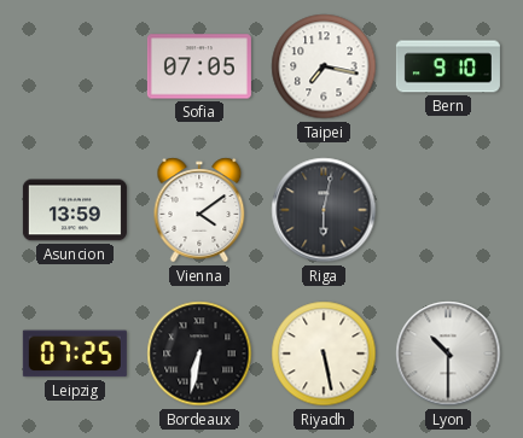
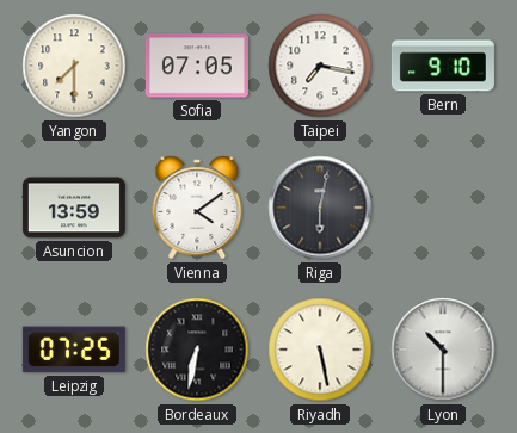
Yangon: none -> 7:30 (74, 66)
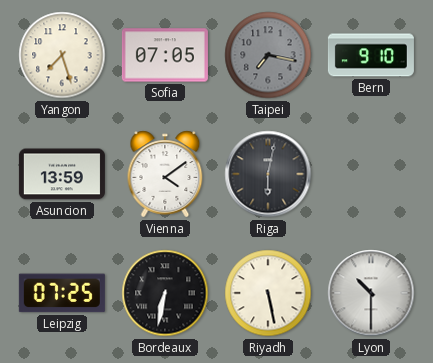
Yangon: 7:30 -> 7:27 (62, 55)
Taipei dial: white -> grey (268, 55)
